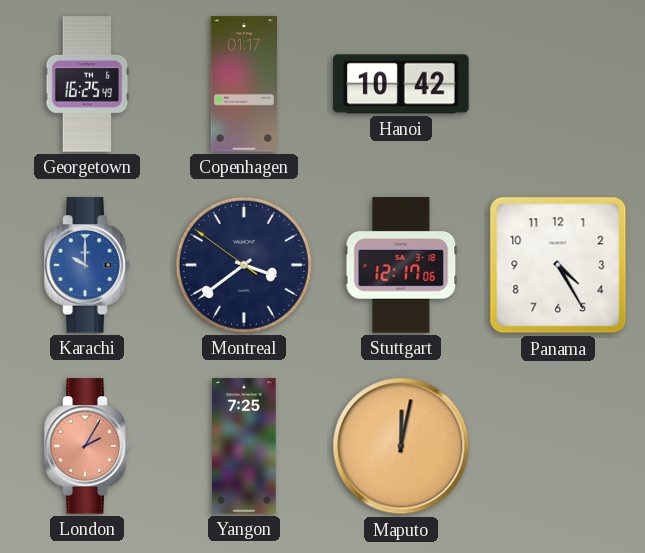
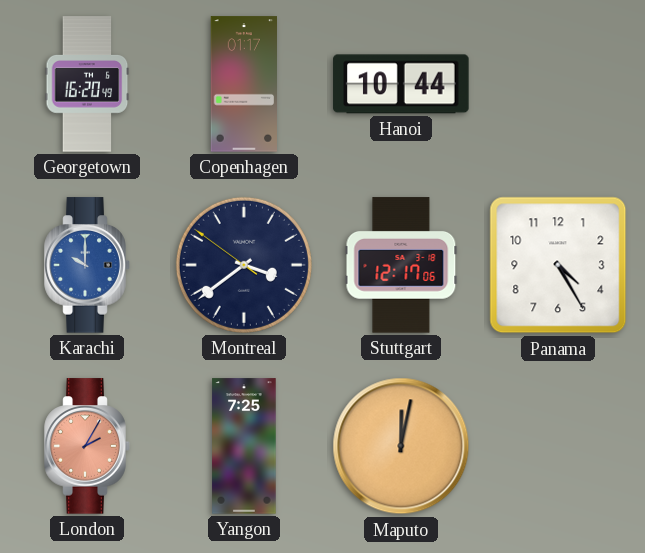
Georgetown: 16:25 -> 16:20 (87, 84)
Hanoi: 10:42 -> 10:44 (401, 84)
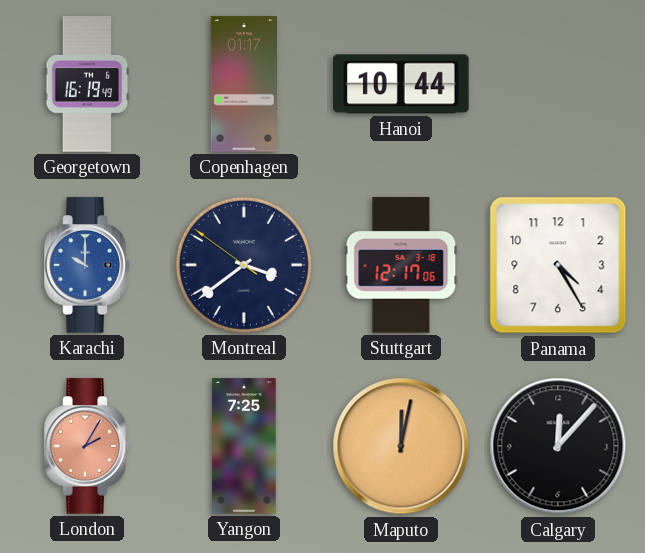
Georgetown: 16:20 -> 16:19 (87, 84)
Calgary: none -> 12:07 (558, 446)
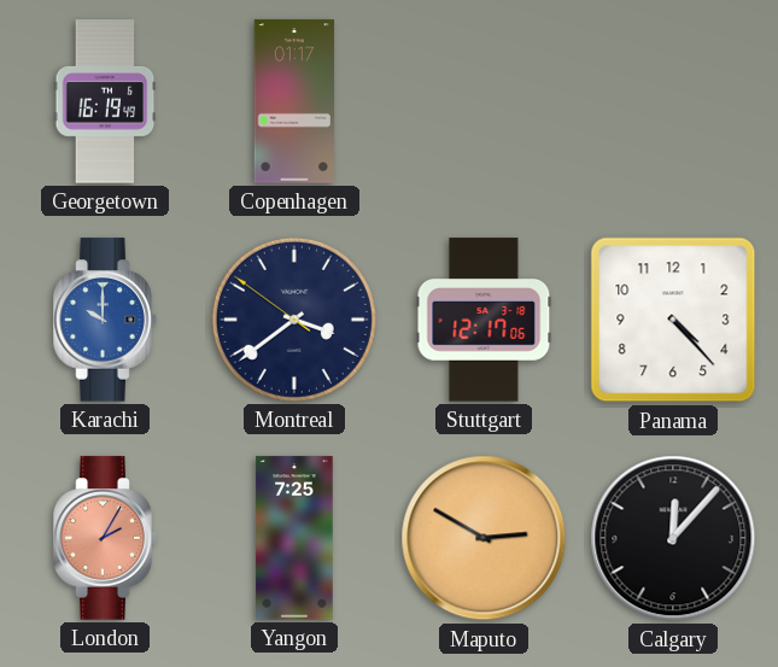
Hanoi: 10:44 -> none (401, 84)
Panama: 4:25 -> 4:23 (673, 320)
Maputo: 12:02 -> 2:50 (484, 538)
